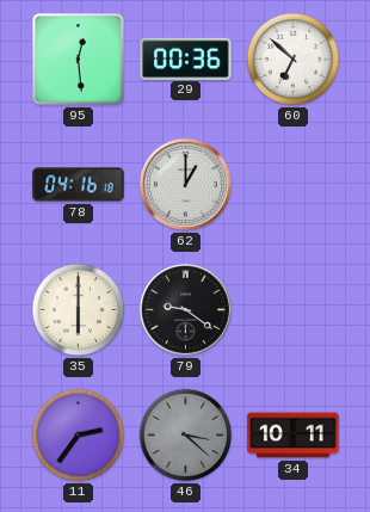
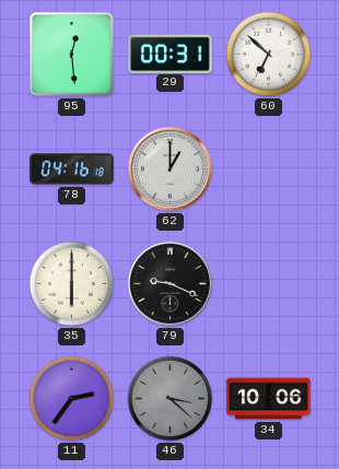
29: 00:36 -> 00:31 (171, 54)
79: 9:21 -> 9:19 (169, 283)
34: 10:11 -> 10:06 (269, 399)
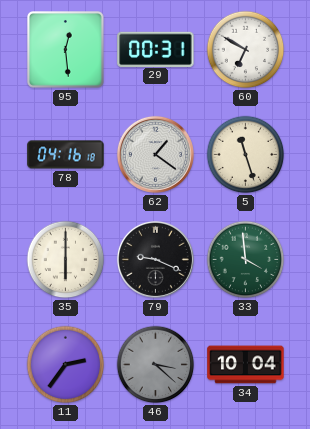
60: 6:52 -> 6:50 (246, 50)
62: 1:00 -> 1:21 (155, 154)
5: none -> 11:27 (246, 155)
33: none -> 3:59 (246, 260)
34: 10:06 -> 10:04 (246, 365)
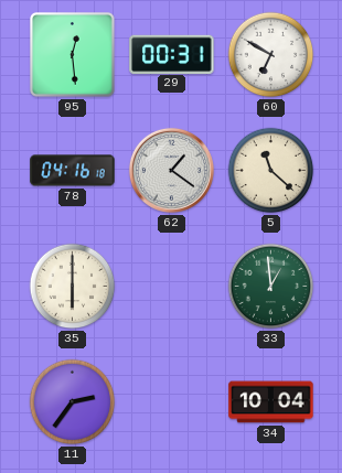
5: 11:27 -> 11:22 (271, 171)
79: 9:19 -> none (155, 259)
33: 3:59 -> 12:59 (271, 287)
46: 3:22 -> none (156, 365)
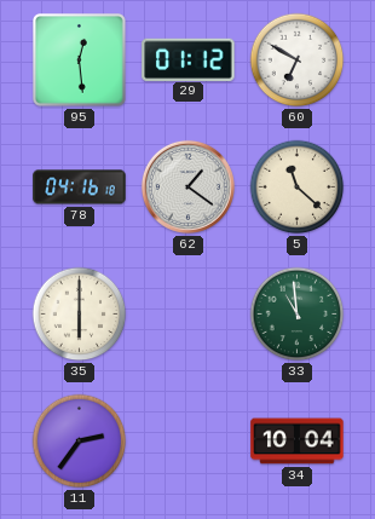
29: 00:31 -> 01:12 (189, 59)
33: 12:59 -> 10:59 (298, 315)
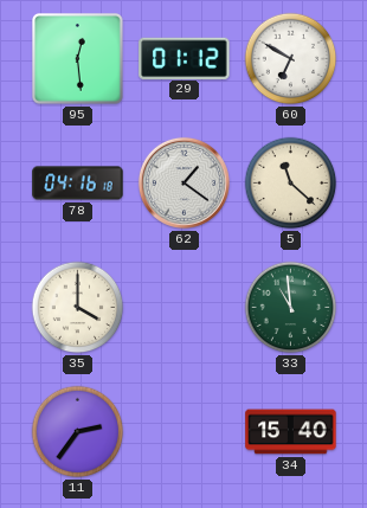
35: 6:00 -> 4:00 (78, 308)
34: 10:04 -> 15:40 (291, 432)
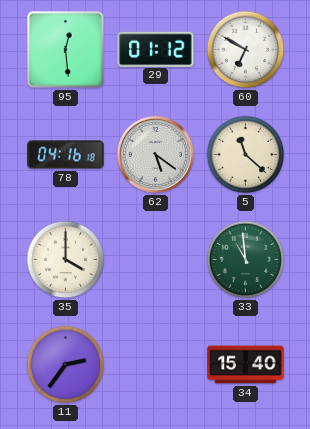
62: 1:21 -> 5:21 (155, 154)
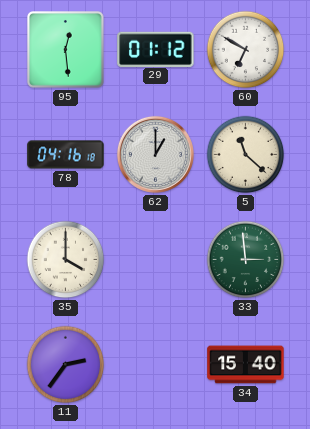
62: 5:21 -> 1:00 (155, 154)
33: 10:59 -> 2:59 (246, 260)
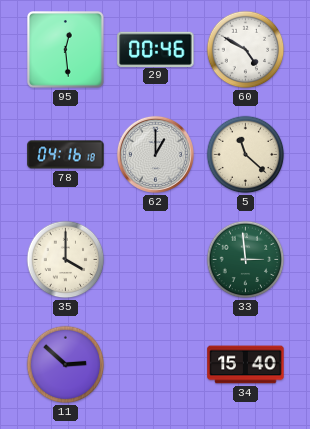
29: 01:12 -> 00:46 (156, 49)
60: 6:50 -> 4:50 (246, 50)
11: 2:36 -> 2:52 (66, 365)
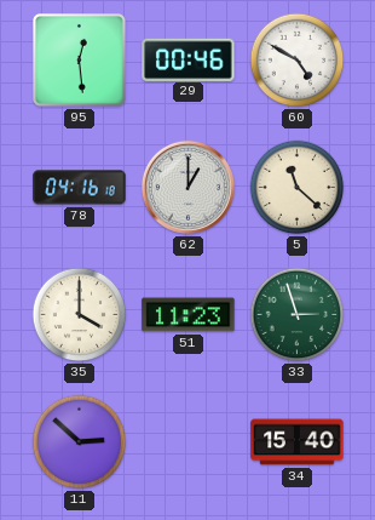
51: none -> 11:23 (189, 315)
33: 2:59 -> 2:57 (298, 315)
